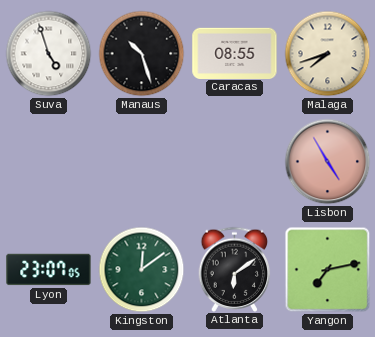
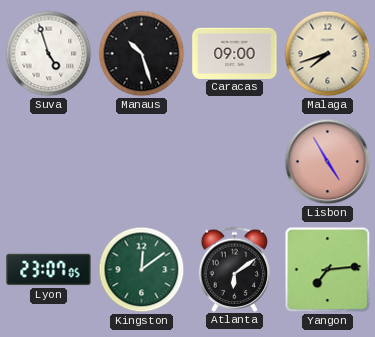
Caracas: 08:55 -> 09:00 (235, 53)
Yangon: 7:13 -> 7:14 (328, 270)
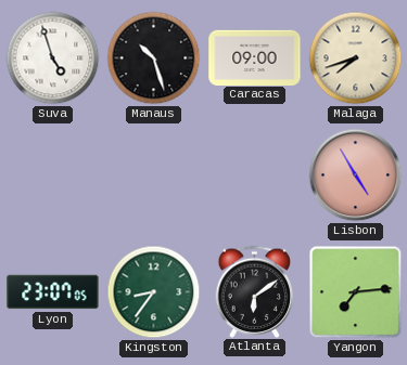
Kingston: 12:09 -> 8:36 (154, 292)
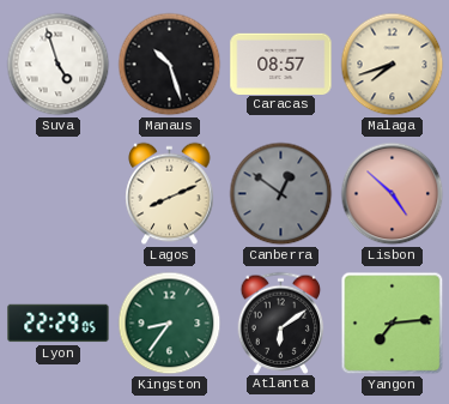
Caracas: 09:00 -> 08:57 (281, 64)
Lagos: none -> 8:11 (170, 194)
Canberra: none -> 12:51 (281, 194)
Lisbon: 4:55 -> 4:52 (393, 194)
Lyon: 23:07 -> 22:29 (59, 324)
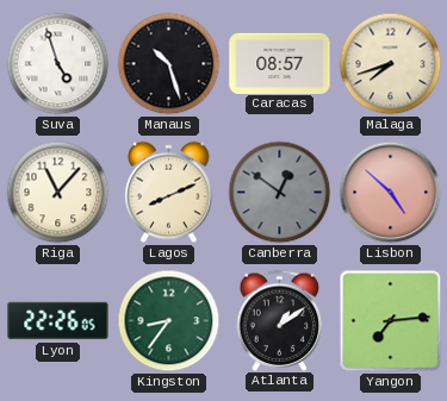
Riga: none -> 11:07 (58, 193)
Lyon: 22:29 -> 22:26 (58, 321)
Atlanta: 6:09 -> 1:09 (280, 320)
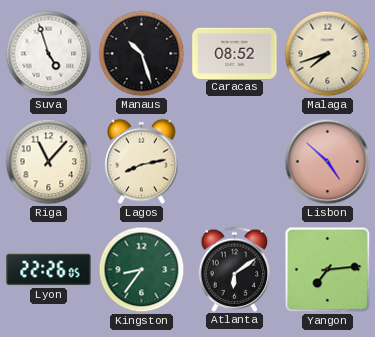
Caracas: 08:57 -> 08:52 (235, 53)
Lagos: 8:11 -> 8:13 (142, 162)
Canberra: 12:51 -> none (280, 193)
Atlanta: 1:09 -> 6:09 (235, 269)
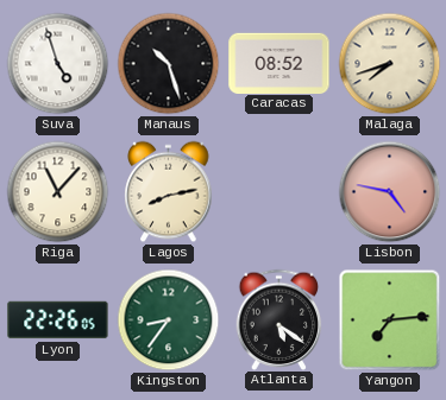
Lisbon: 4:52 -> 4:47 (390, 192)
Atlanta: 6:09 -> 5:21 (279, 319)
